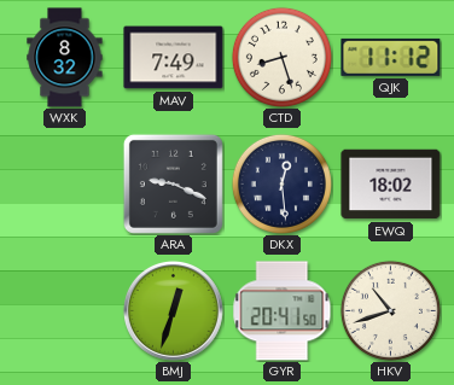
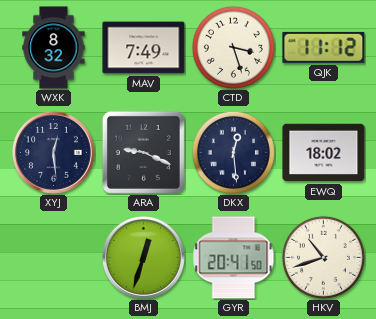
CTD: 8:27 -> 3:27 (233, 47)
XYJ: none -> 12:29 (53, 152)
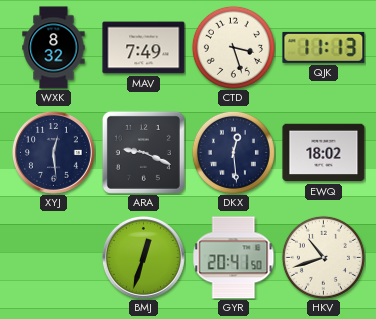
QJK: 11:12 -> 11:13 (324, 47)
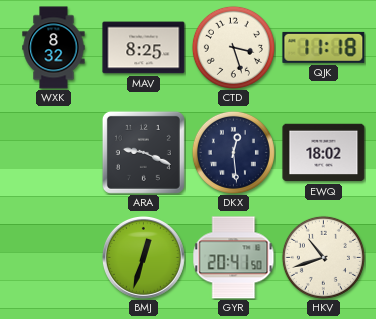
MAV: 7:49 -> 8:25 (144, 48)
QJK: 11:13 -> 11:18 (324, 47)
XYJ: 12:29 -> none (53, 152)
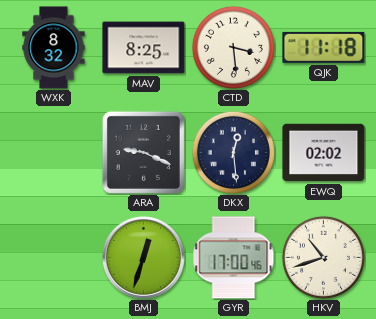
CTD: 3:27 -> 3:29 (233, 47)
EWQ: 18:02 -> 02:02 (324, 153)
GYR: 20:41 -> 17:00 (234, 258)
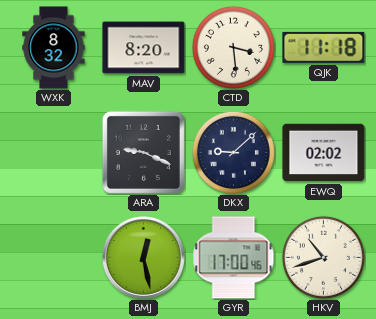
MAV: 8:25 -> 8:20 (144, 48)
DKX: 12:29 -> 9:08 (233, 152)
BMJ: 12:33 -> 12:28 (143, 257)
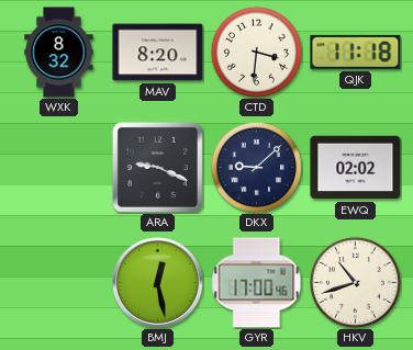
CTD: 3:29 -> 3:31 (256, 52)
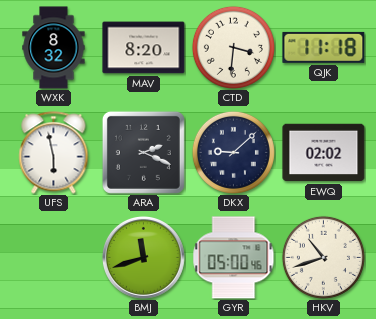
UFS: none -> 5:58 (54, 153)
ARA: 9:19 -> 2:19 (143, 152)
BMJ: 12:28 -> 11:42 (143, 257)
GYR: 17:00 -> 05:00 (234, 258)
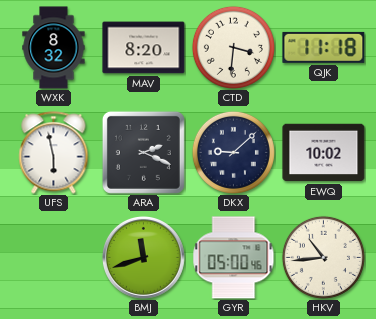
EWQ: 02:02 -> 10:02 (324, 153)
HKV: 10:42 -> 10:44 (323, 257)
